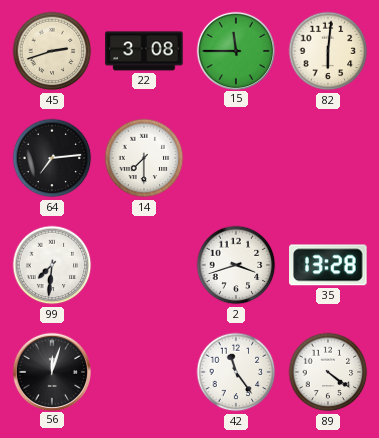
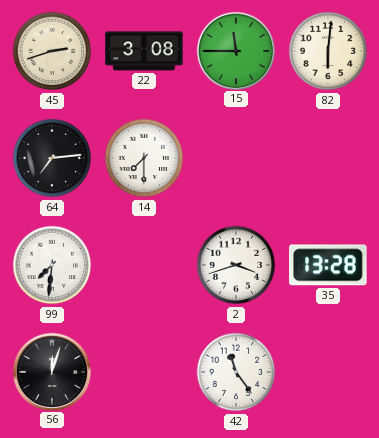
89: 4:21 -> none (328, 372)
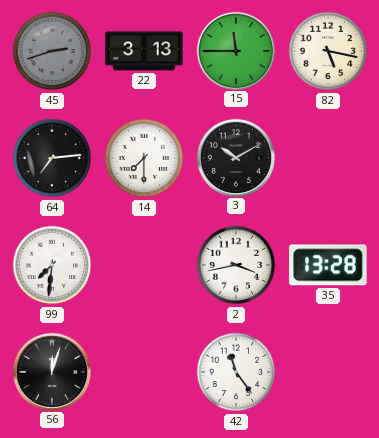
45 dial: cream -> grey (52, 51)
22: 3:08 -> 3:13 (144, 51)
82: 6:01 -> 5:17 (328, 51)
3: none -> 10:10 (235, 157)
2: 3:42 -> 3:43 (236, 265)
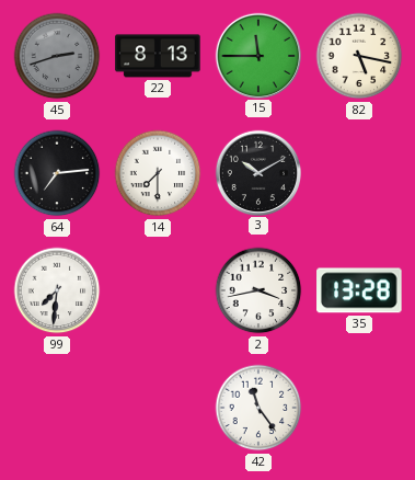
22: 3:13 -> 8:13 (158, 56)
56: 12:03 -> none (51, 371)
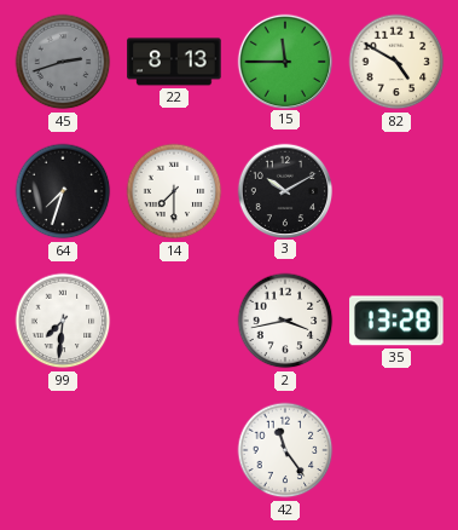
82: 5:17 -> 4:50 (396, 62)
64: 7:14 -> 7:33 (63, 191)
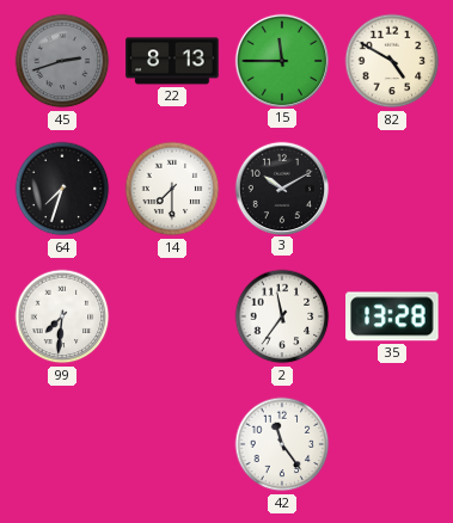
2: 3:43 -> 11:36 (282, 316)
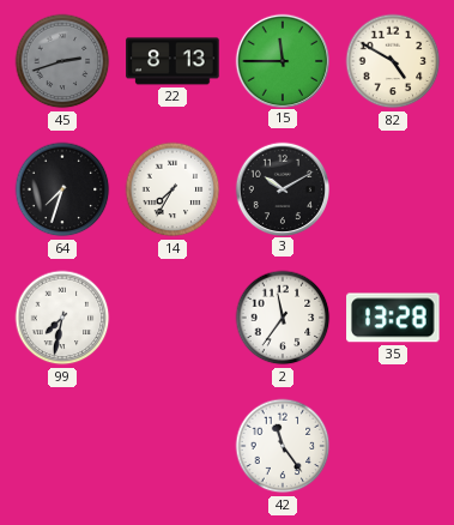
14: 7:30 -> 7:35 (172, 189)
99: 7:31 -> 7:32 (62, 318)
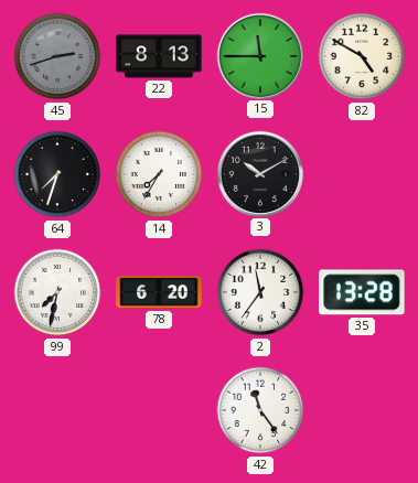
78: none -> 6:20 (159, 292)
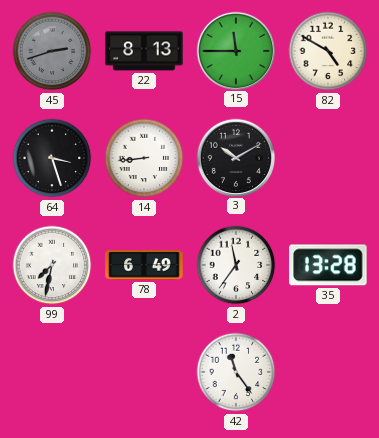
64: 7:33 -> 3:27 (52, 158)
14: 7:35 -> 8:44 (144, 158)
78: 6:20 -> 6:49 (144, 265)
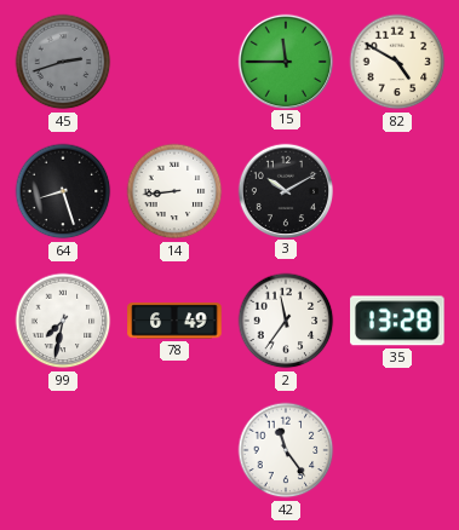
22: 8:13 -> none (144, 51)
64: 3:27 -> 8:27 (63, 191)
